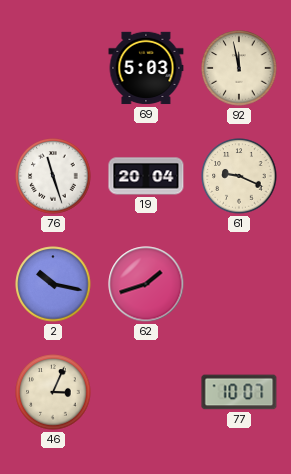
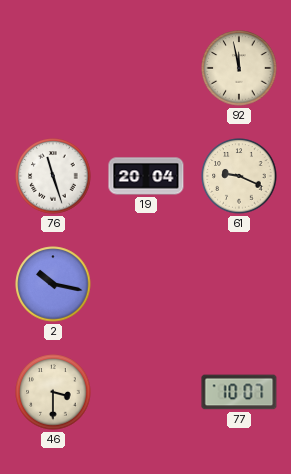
69: 5:03 -> none (146, 68)
62: 1:42 -> none (146, 284)
46: 3:04 -> 3:30 (53, 392)
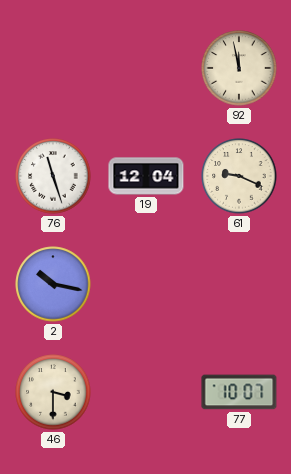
19: 20:04 -> 12:04 (146, 176)
